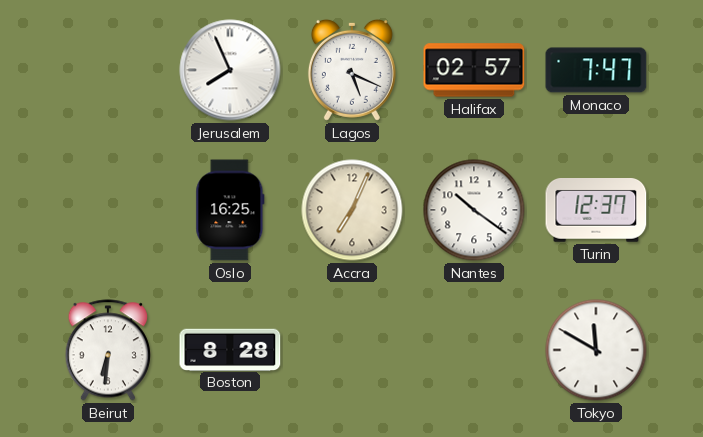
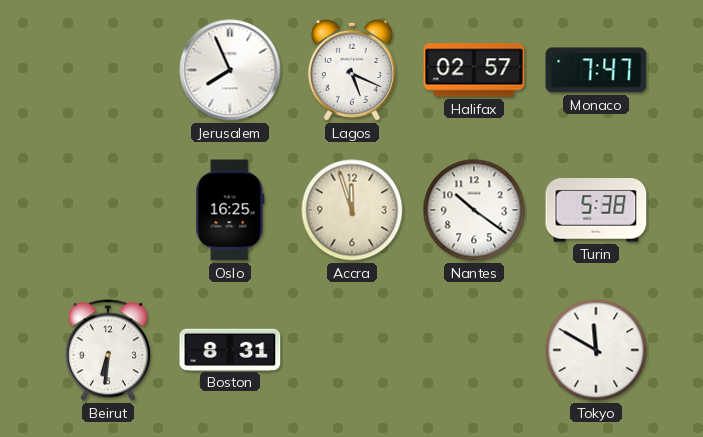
Accra: 7:04 -> 11:57 (352, 210)
Turin: 12:37 -> 5:38 (596, 211)
Boston: 8:28 -> 8:31 (230, 349)
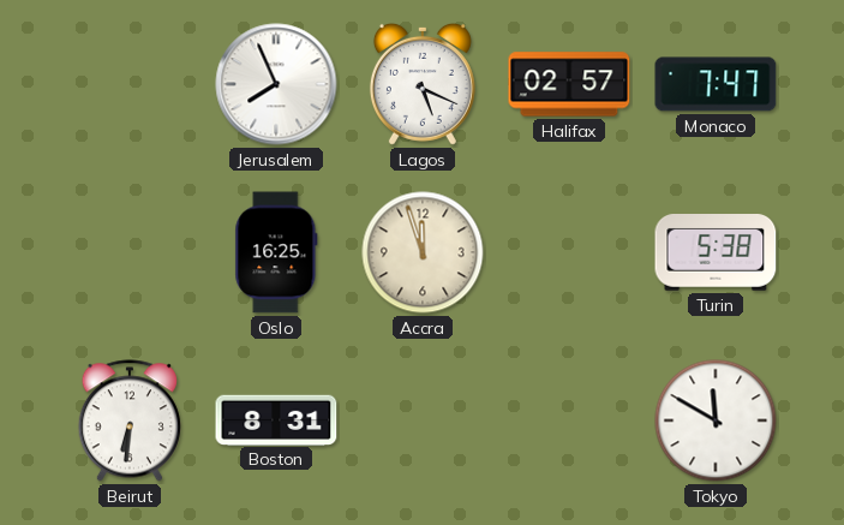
Nantes: 10:21 -> none (474, 210)
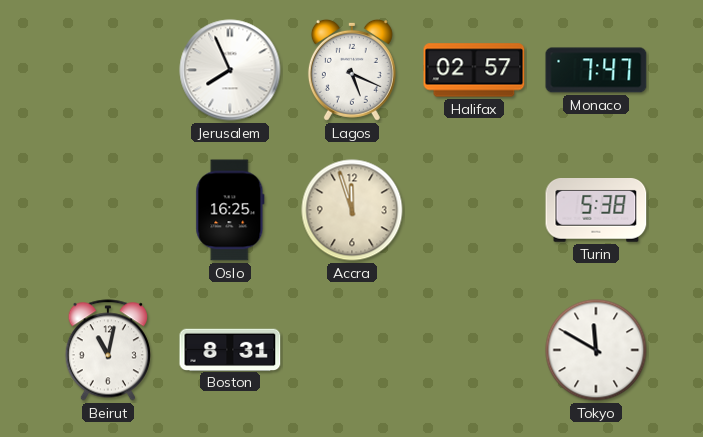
Beirut: 6:31 -> 11:02 (108, 350)
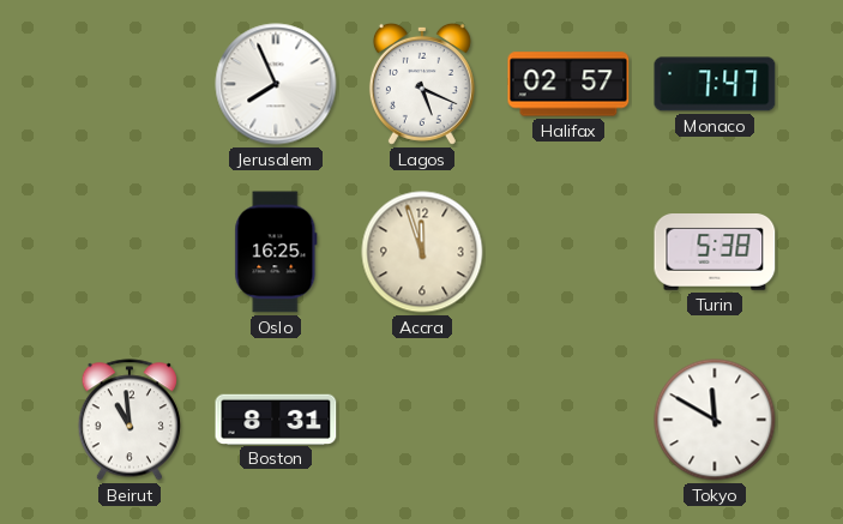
Beirut: 11:02 -> 10:59 (130, 420)
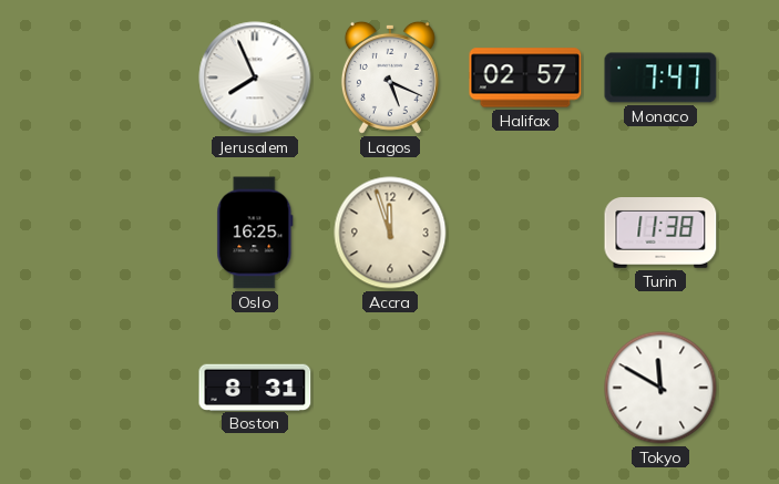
Turin: 5:38 -> 11:38 (660, 234)
Beirut: 10:59 -> none (130, 420)
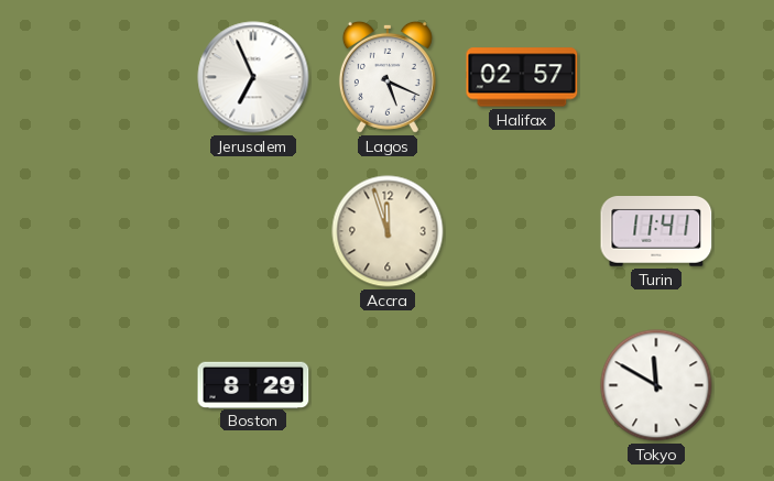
Jerusalem: 7:56 -> 6:56 (253, 77)
Monaco: 7:47 -> none (660, 78)
Oslo: 16:25 -> none (255, 233)
Turin: 11:38 -> 11:41 (656, 232)
Boston: 8:31 -> 8:29 (253, 384)
